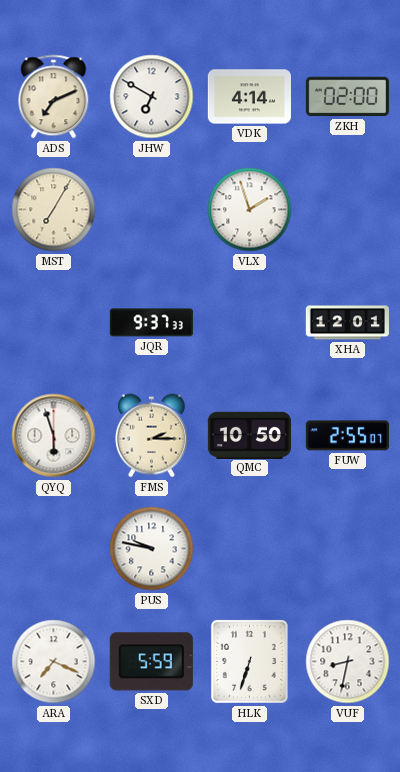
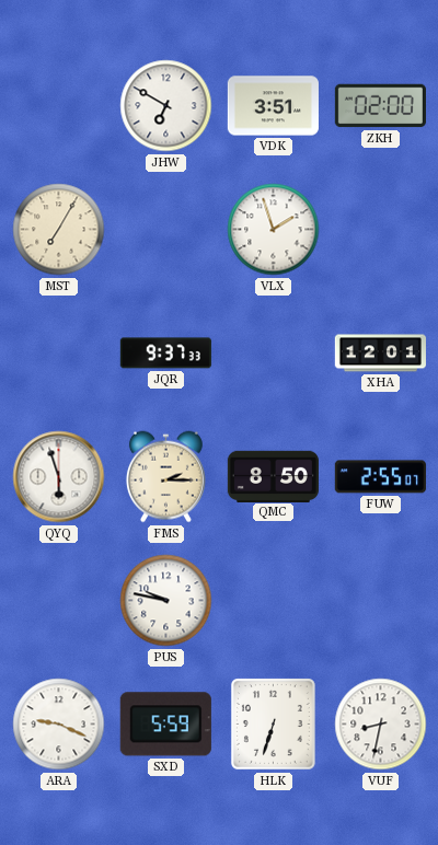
ADS: 7:11 -> none (54, 97)
VDK: 4:14 -> 3:51 (273, 106)
QMC: 10:50 -> 8:50 (273, 476)
ARA: 7:19 -> 9:19 (59, 725)
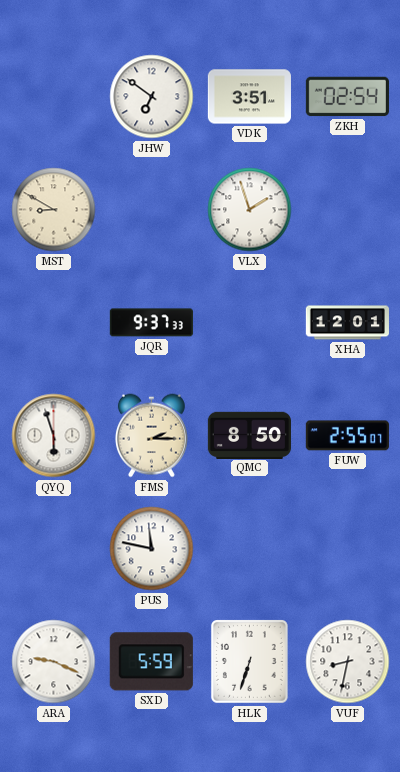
JHW: 6:50 -> 6:51 (152, 97)
ZKH: 02:00 -> 02:54 (347, 97)
MST: 7:05 -> 8:50 (54, 210)
PUS: 9:47 -> 11:47 (152, 549)
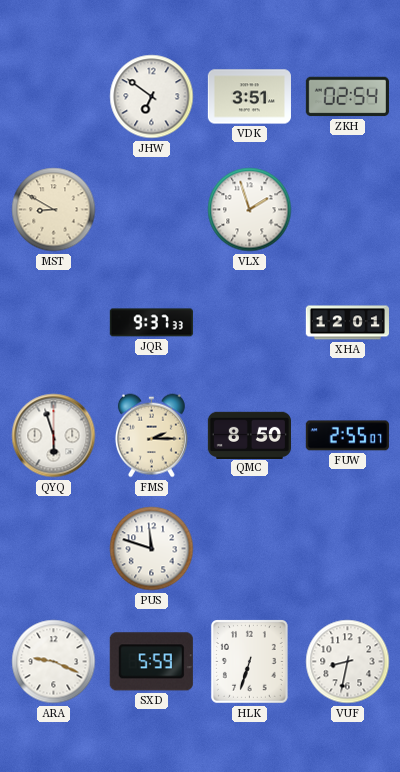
PUS: 11:47 -> 11:48 (152, 549)
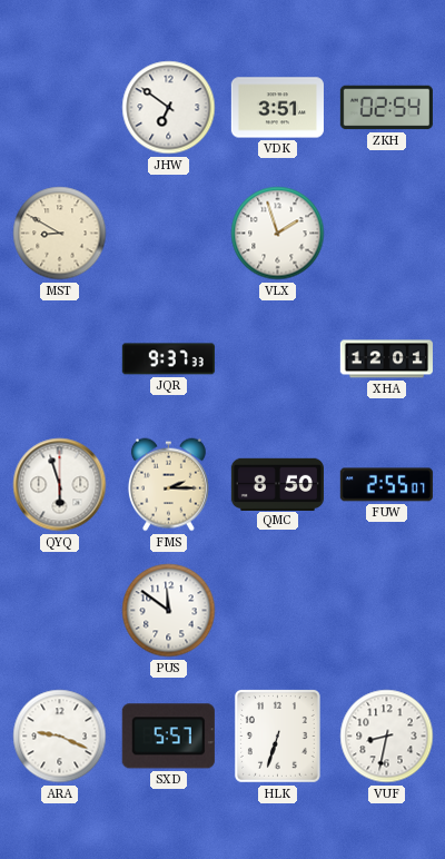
PUS: 11:48 -> 11:51 (169, 611)
SXD: 5:59 -> 5:57 (168, 737)
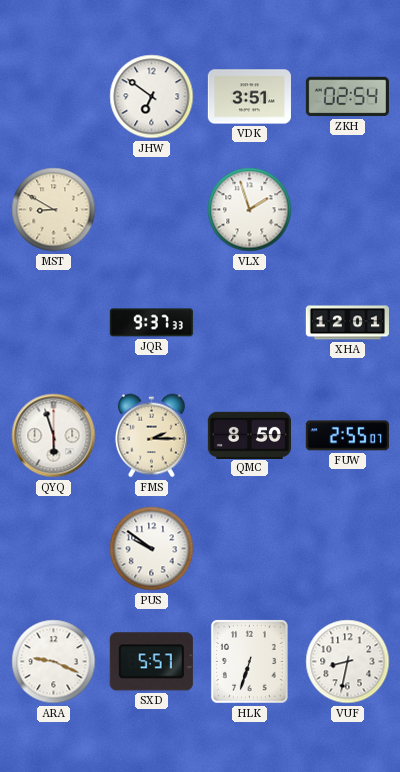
PUS: 11:51 -> 9:51 (152, 549)
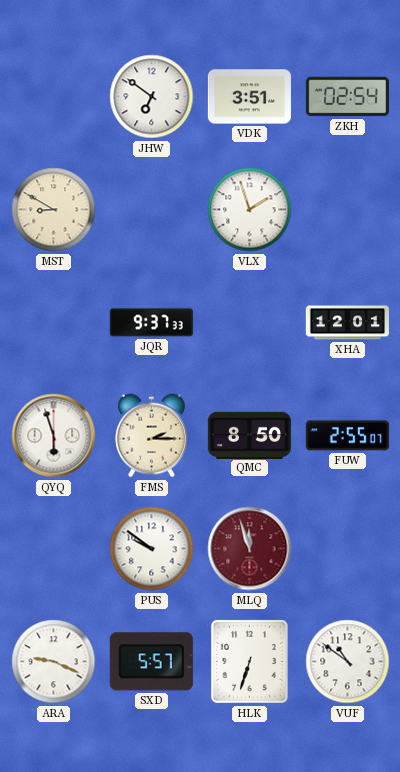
MLQ: none -> 11:57 (250, 549)
VUF: 8:32 -> 10:51 (348, 662)
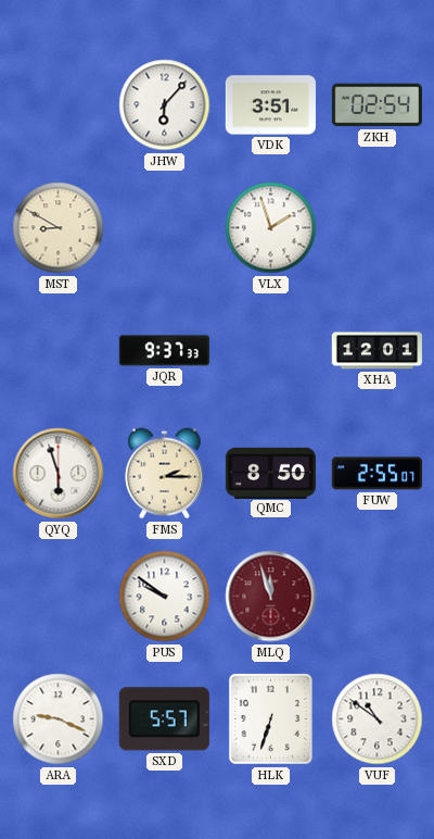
JHW: 6:51 -> 6:07 (165, 105)
